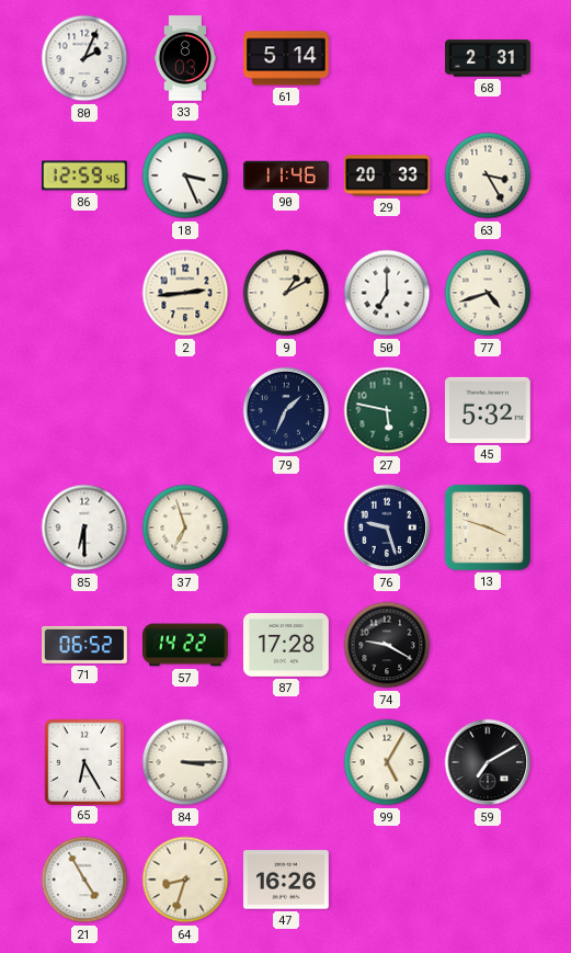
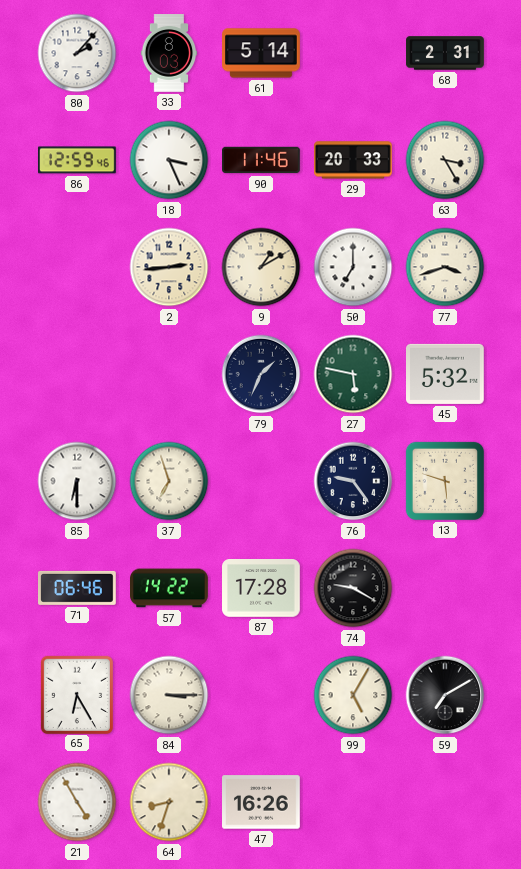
80: 2:04 -> 2:07 (77, 53)
77: 4:42 -> 3:42 (445, 267)
76: 9:27 -> 9:24 (353, 481)
13: 3:48 -> 5:48 (445, 481)
71: 06:52 -> 06:46 (78, 588)
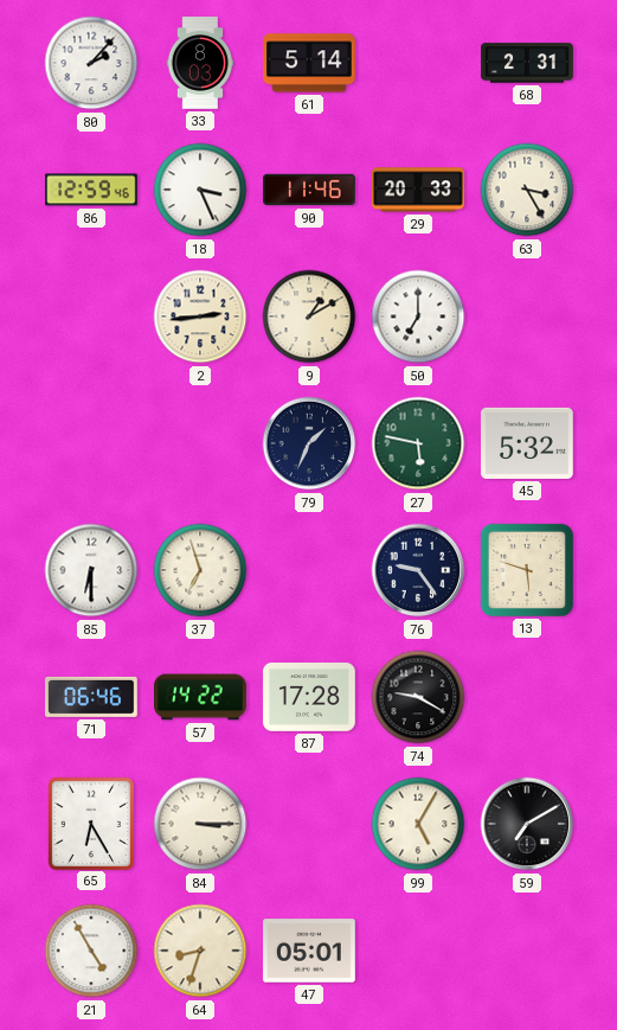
77: 3:42 -> none (445, 267)
47: 16:26 -> 05:01 (310, 951)
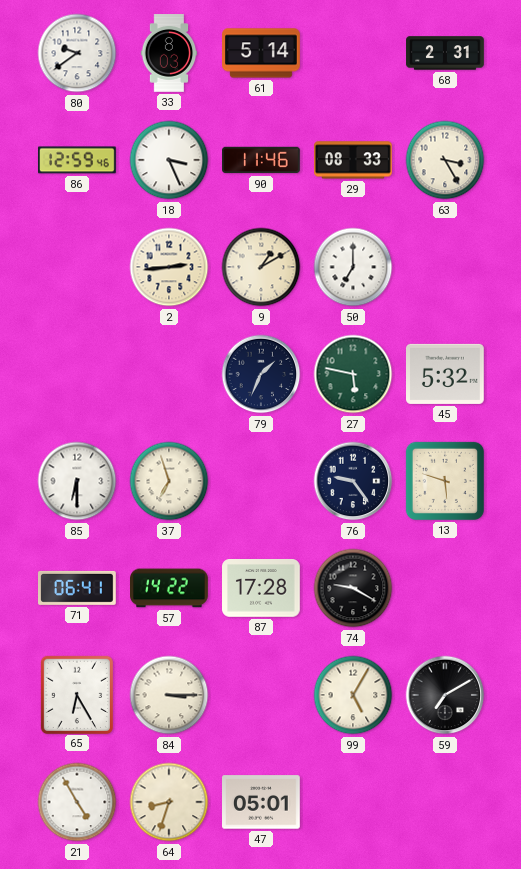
80: 2:07 -> 9:39 (77, 53)
29: 20:33 -> 08:33 (354, 160)
71: 06:46 -> 06:41 (78, 588)
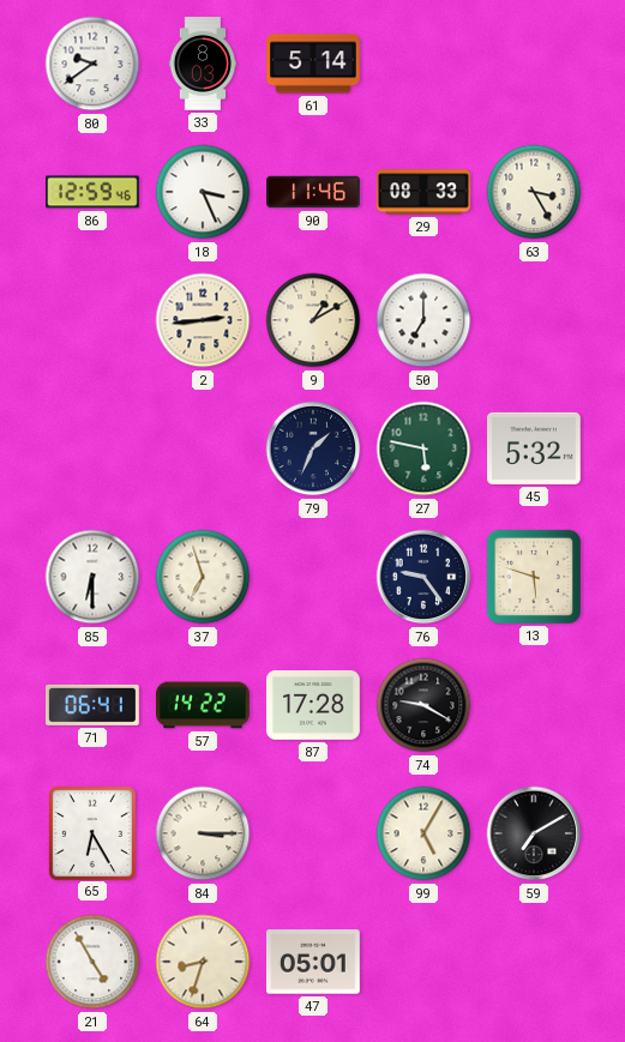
68: 2:31 -> none (445, 53)
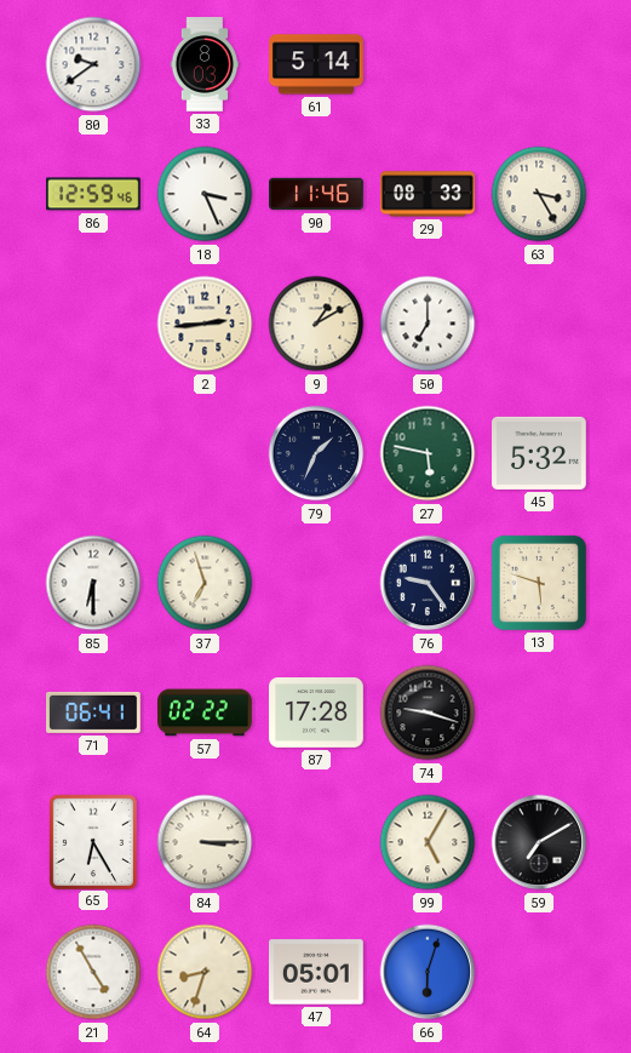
57: 14:22 -> 02:22 (206, 713)
74: 9:20 -> 9:18 (428, 713)
66: none -> 6:03 (428, 972)
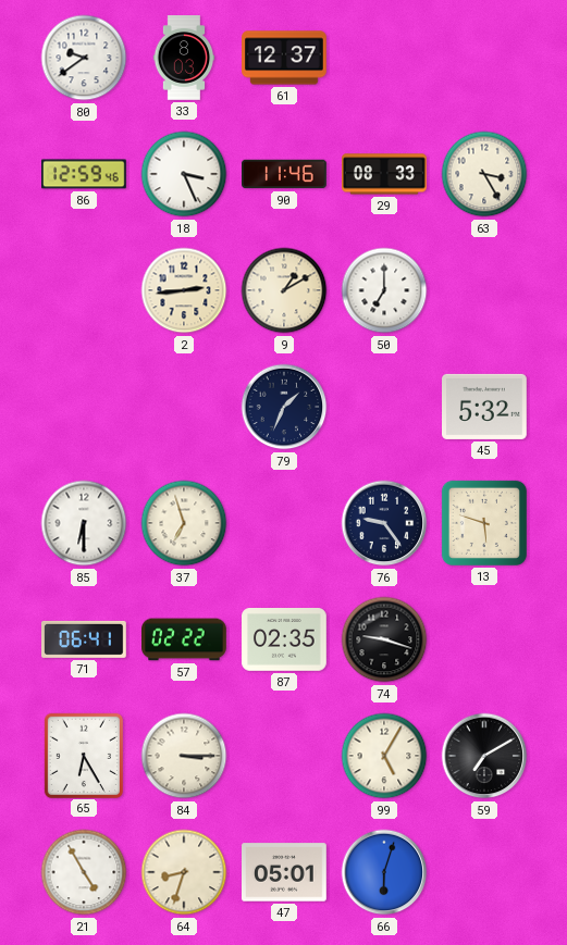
61: 5:14 -> 12:37 (284, 58)
27: 5:47 -> none (428, 453)
87: 17:28 -> 02:35 (285, 641)
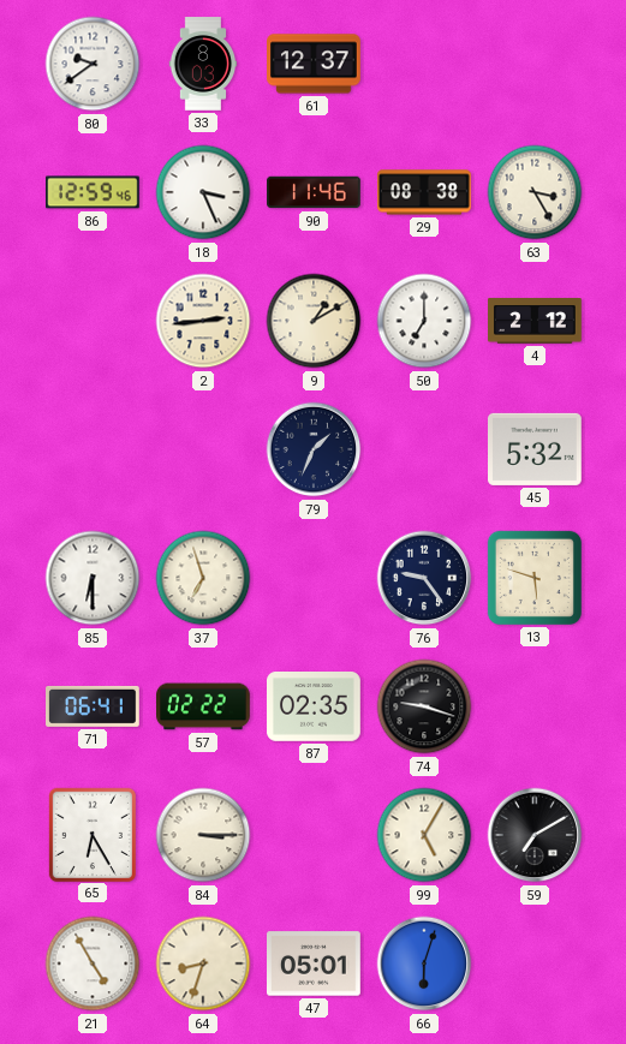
29: 08:33 -> 08:38 (425, 192)
4: none -> 2:12 (535, 321)
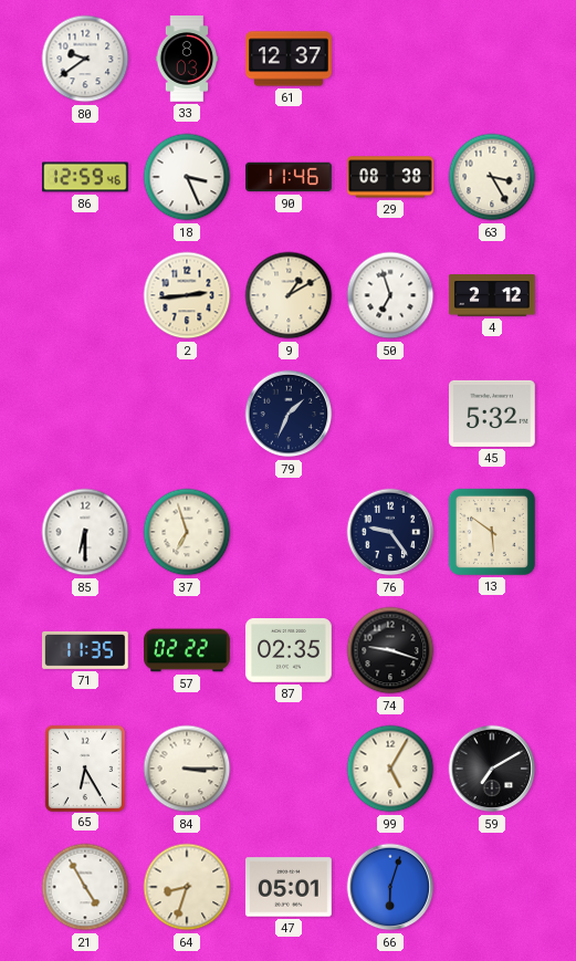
50: 7:00 -> 6:57 (390, 295)
13: 5:48 -> 5:51 (492, 532)
71: 06:41 -> 11:35 (86, 650)
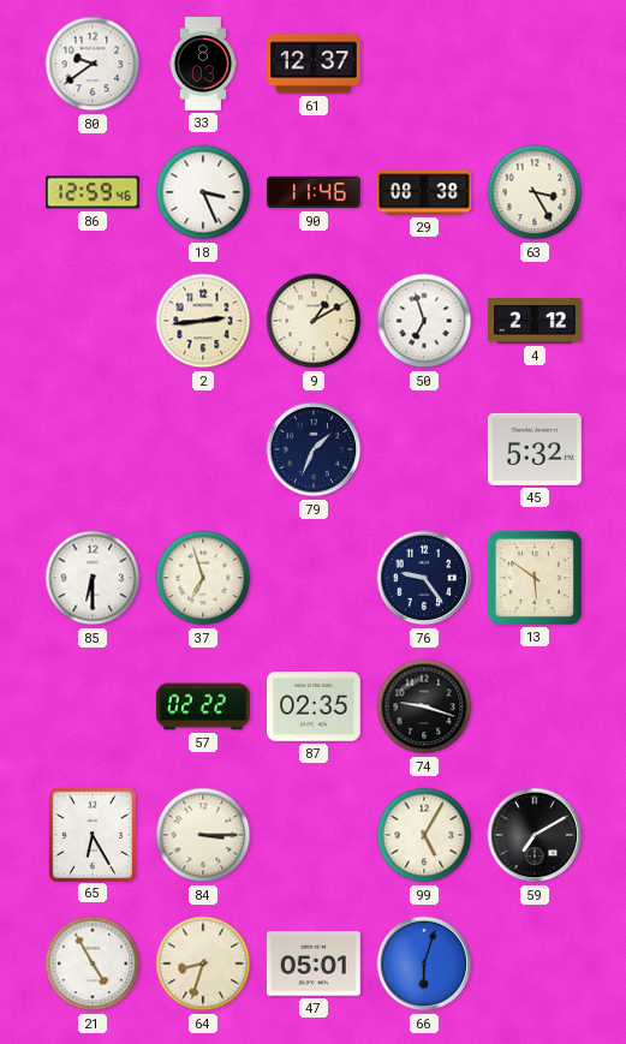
71: 11:35 -> none (86, 650)
